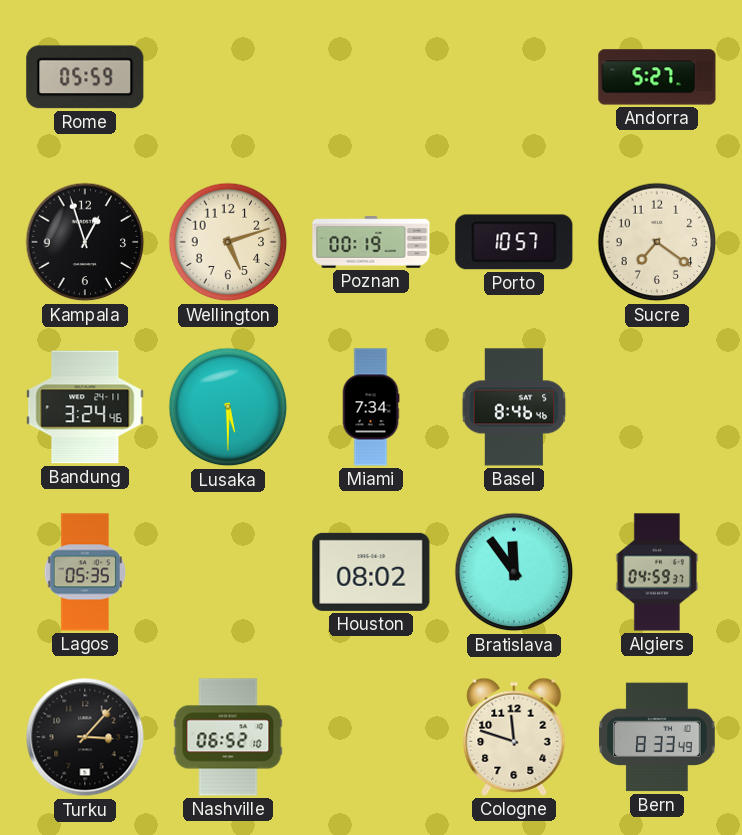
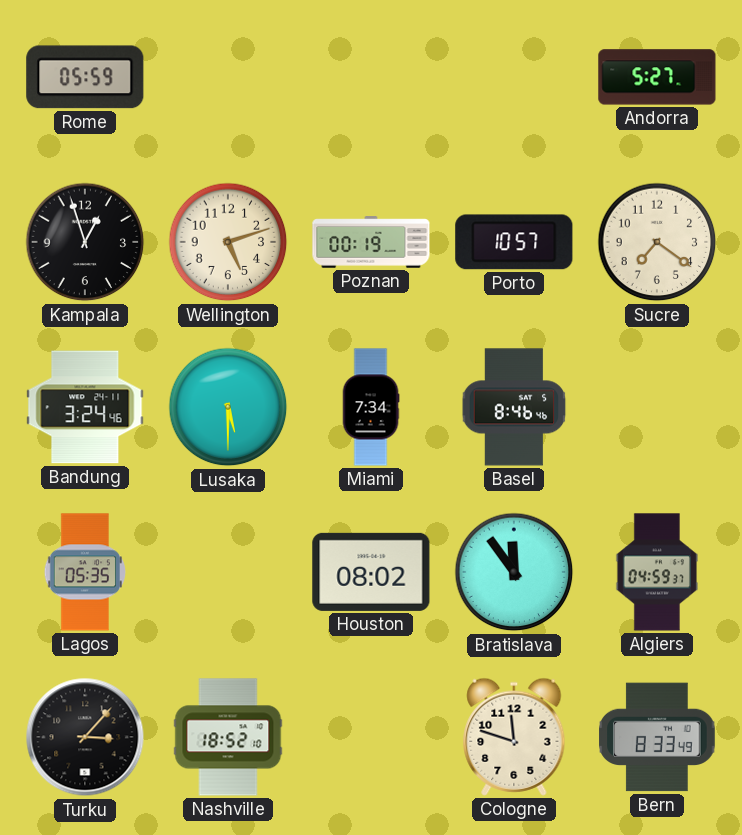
Nashville: 06:52 -> 18:52 (228, 737)
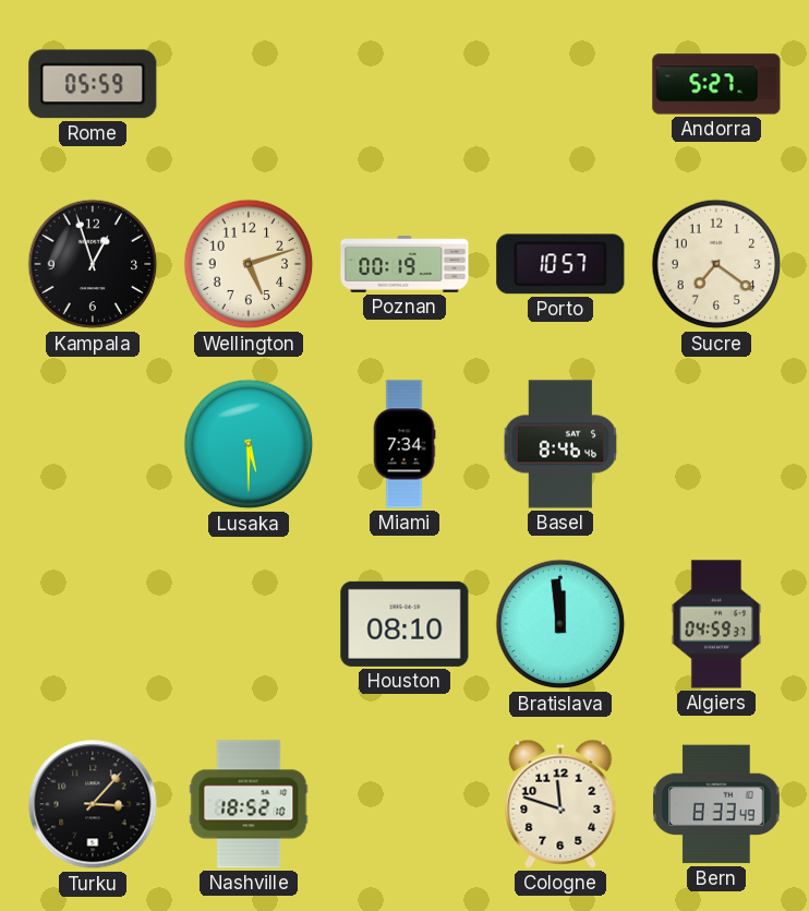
Bandung: 3:24 -> none (85, 407)
Lagos: 05:35 -> none (84, 572)
Houston: 08:02 -> 08:10 (404, 624)
Bratislava: 11:54 -> 11:59 (560, 624)
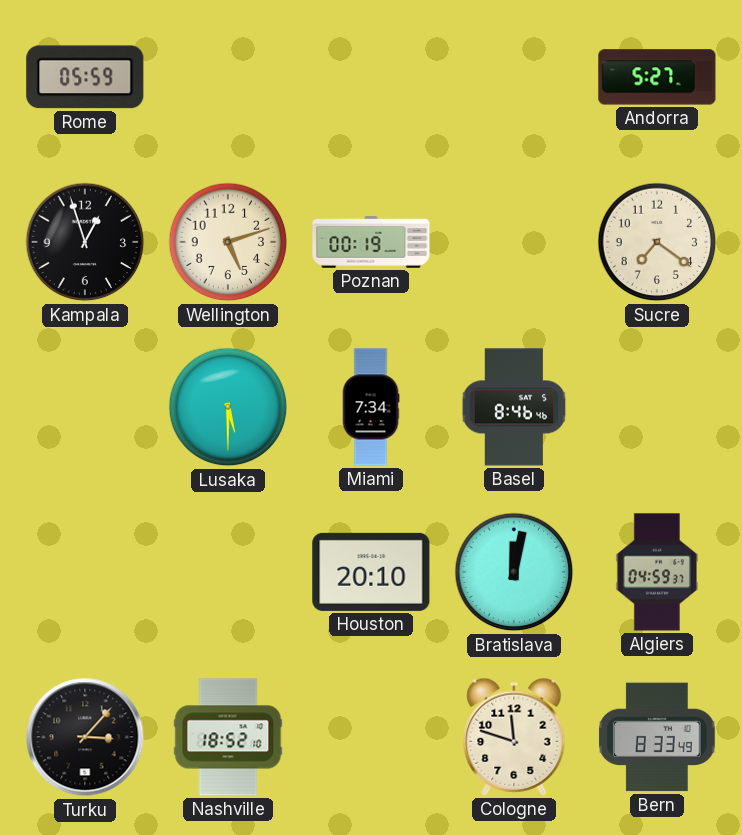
Porto: 10:57 -> none (560, 264)
Houston: 08:10 -> 20:10 (371, 572)
Bratislava: 11:59 -> 12:02 (514, 572)
